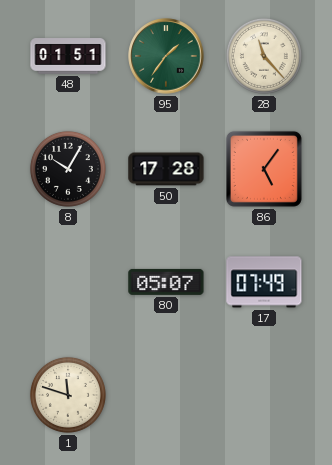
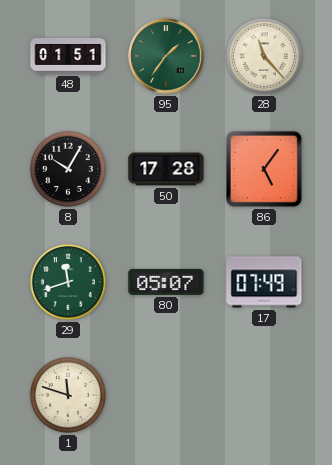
29: none -> 11:42 (68, 282)
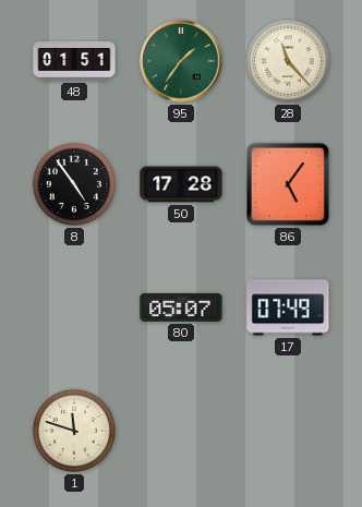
8: 10:05 -> 4:54 (74, 184)
29: 11:42 -> none (68, 282)
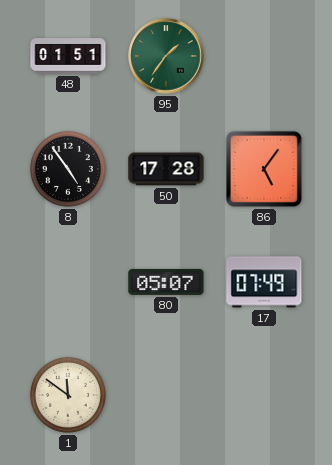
28: 11:23 -> none (288, 61)
1: 11:48 -> 11:51 (68, 395)
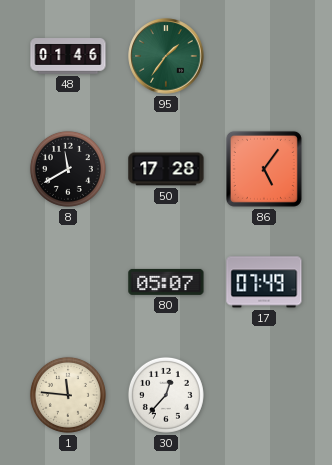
48: 01:51 -> 01:46 (68, 56)
8: 4:54 -> 11:40 (68, 169)
1: 11:51 -> 11:46 (68, 395)
30: none -> 12:37 (166, 395)
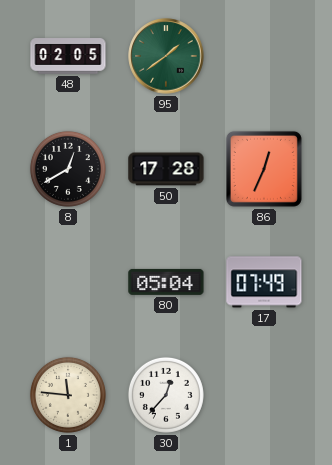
48: 01:46 -> 02:05 (68, 56)
95: 1:36 -> 1:39 (166, 56)
8: 11:40 -> 12:40 (68, 169)
86: 5:06 -> 12:34 (264, 169)
80: 05:07 -> 05:04 (166, 282)
